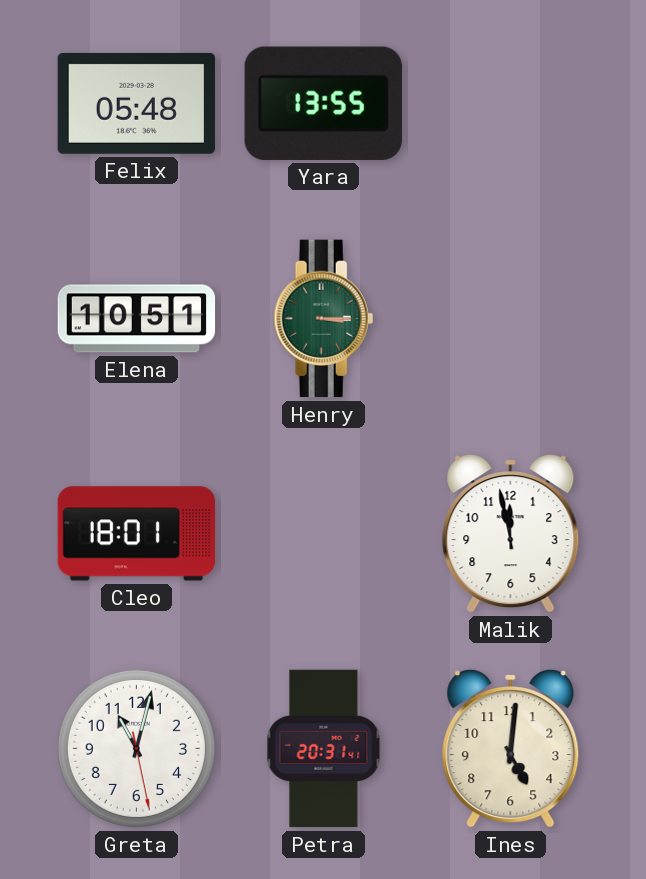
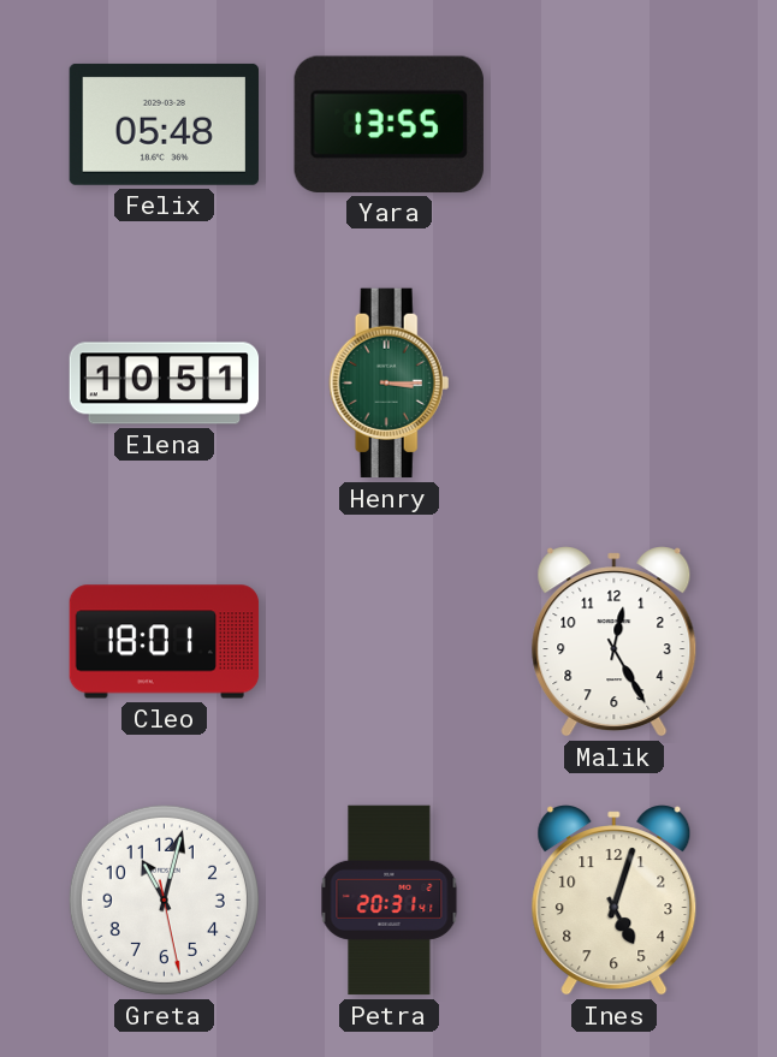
Malik: 11:58 -> 12:25 (615, 642)
Ines: 5:01 -> 5:03 (615, 901)
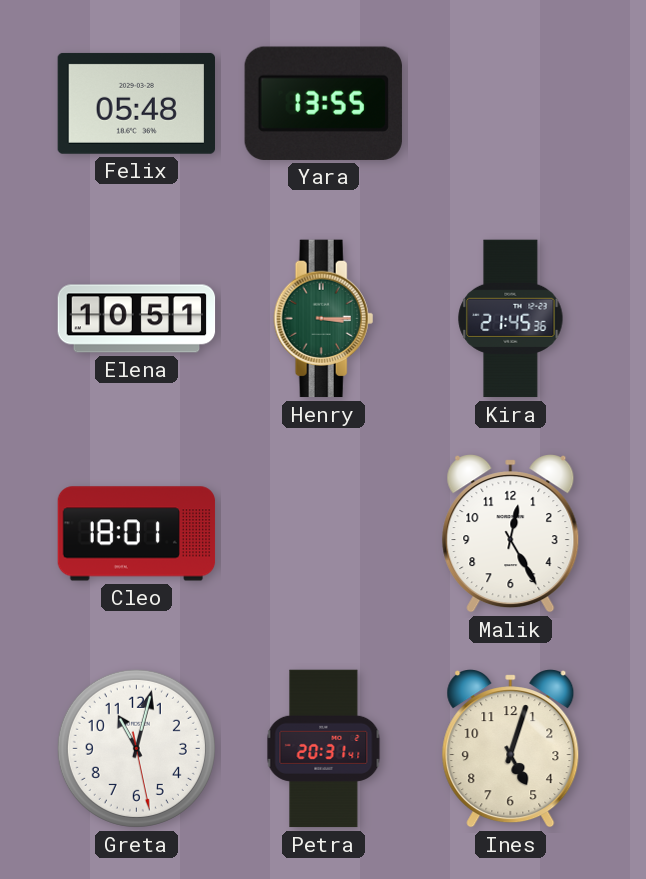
Kira: none -> 21:45 (511, 319)
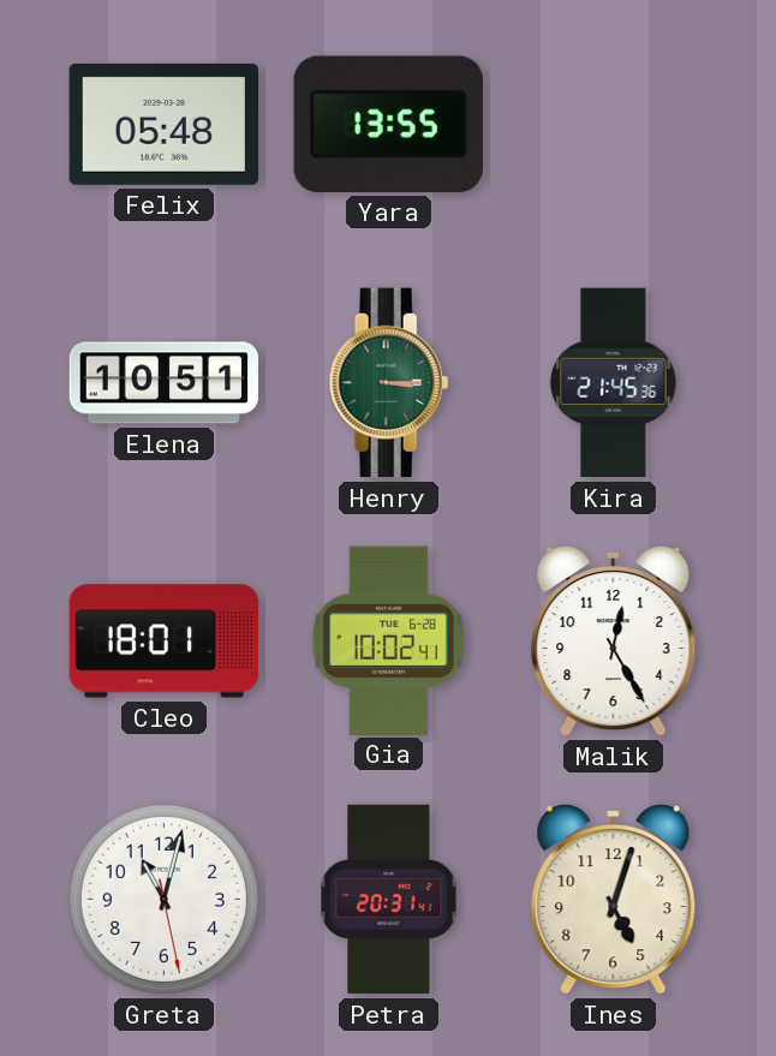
Gia: none -> 10:02 (388, 640)
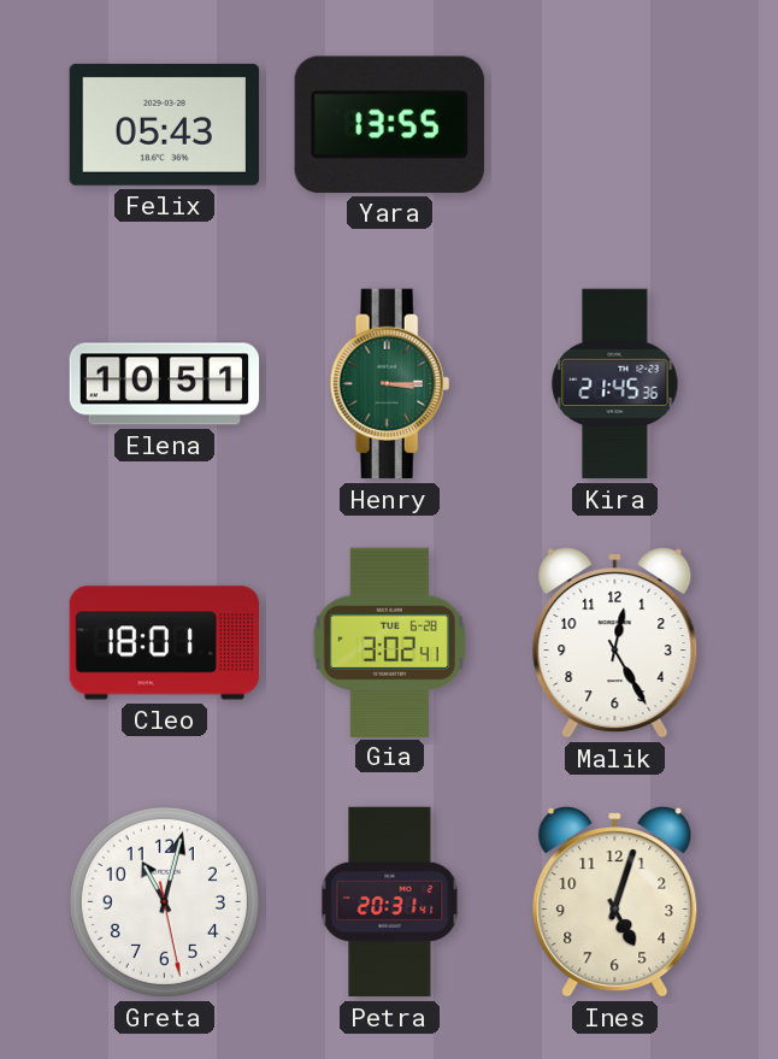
Felix: 05:48 -> 05:43 (164, 124)
Gia: 10:02 -> 3:02 (389, 642)
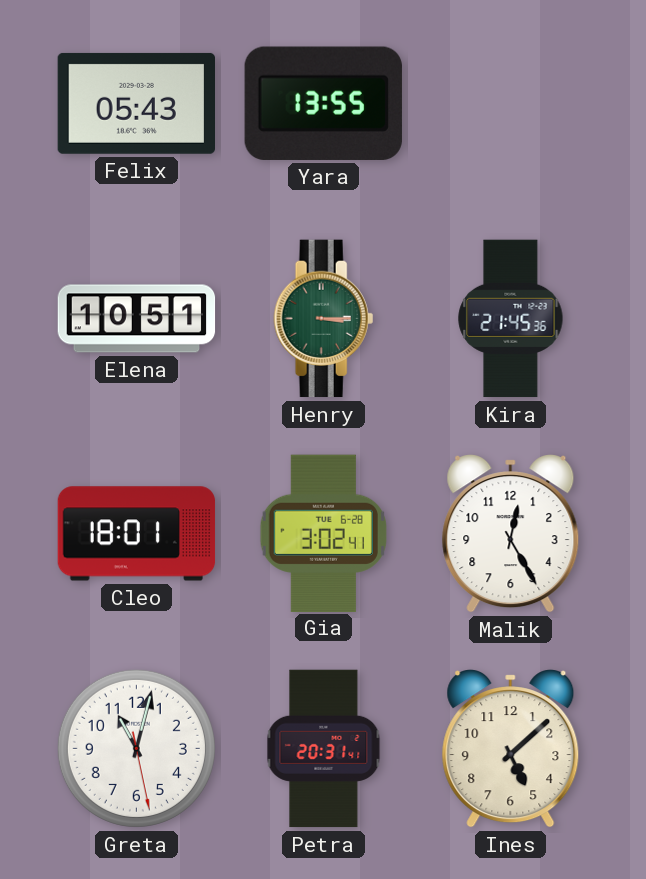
Ines: 5:03 -> 5:08 (511, 749)
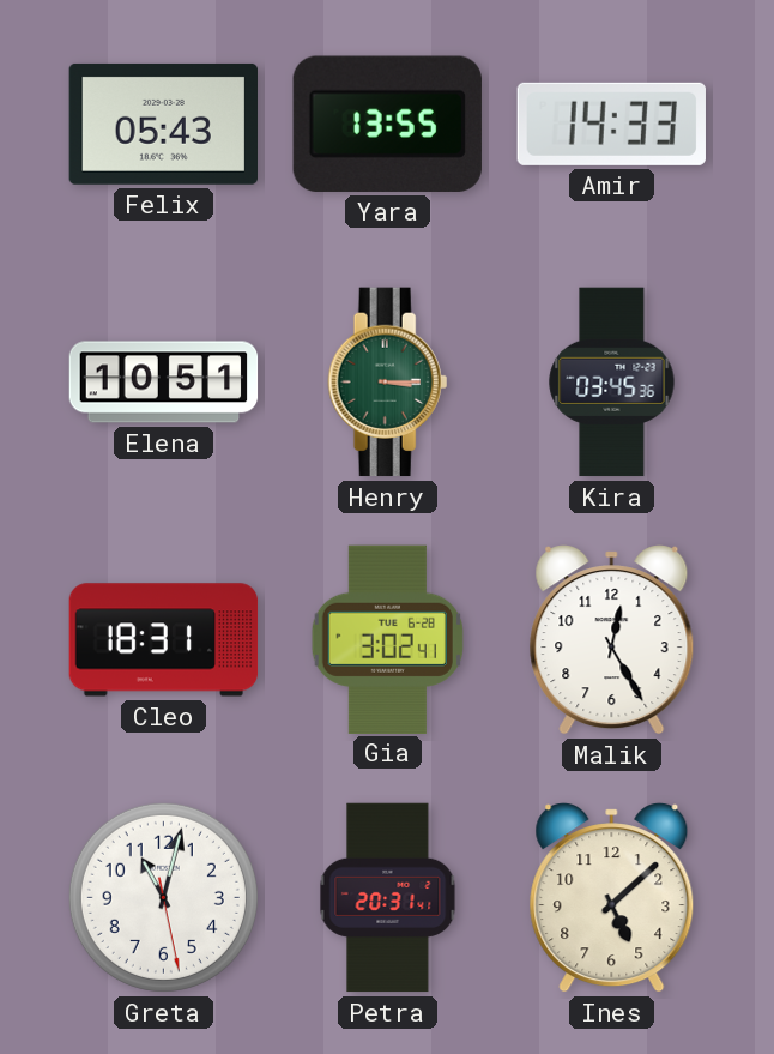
Amir: none -> 14:33 (611, 124)
Kira: 21:45 -> 03:45 (612, 383)
Cleo: 18:01 -> 18:31 (164, 640)
